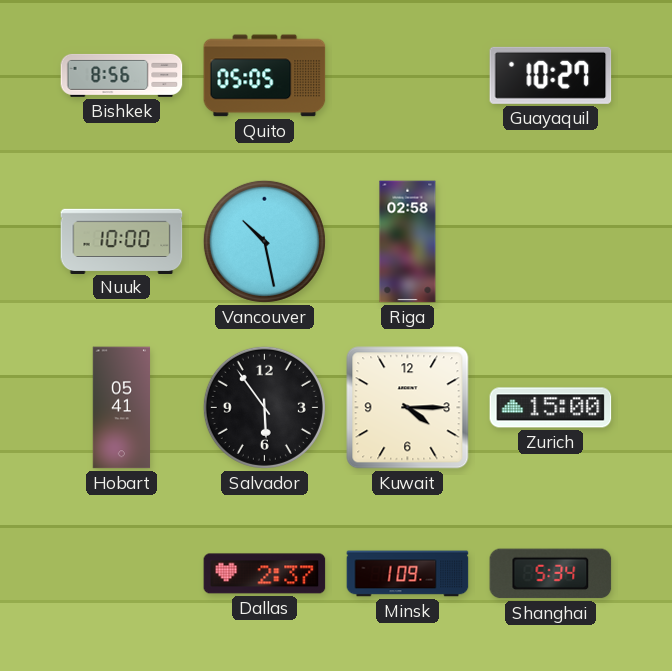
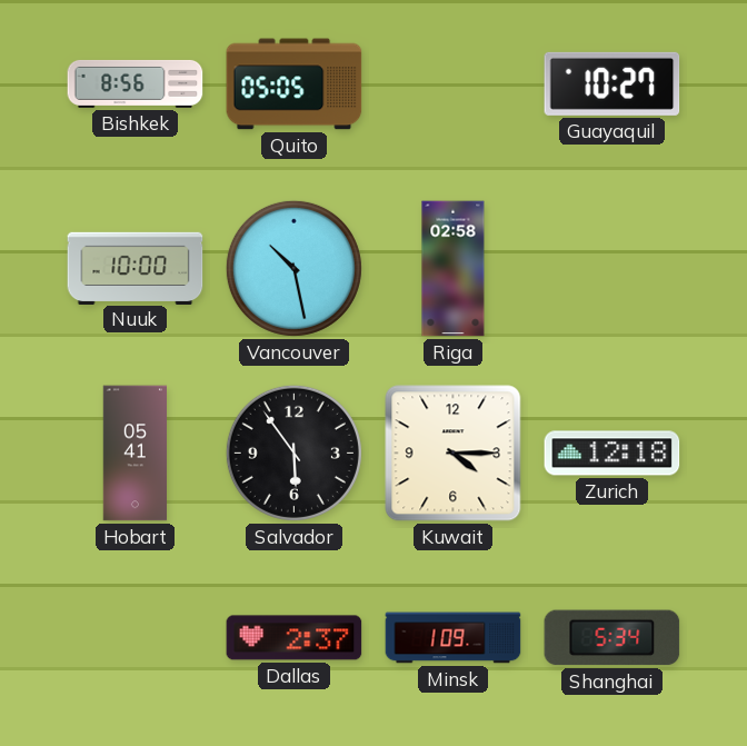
Zurich: 15:00 -> 12:18 (612, 454)
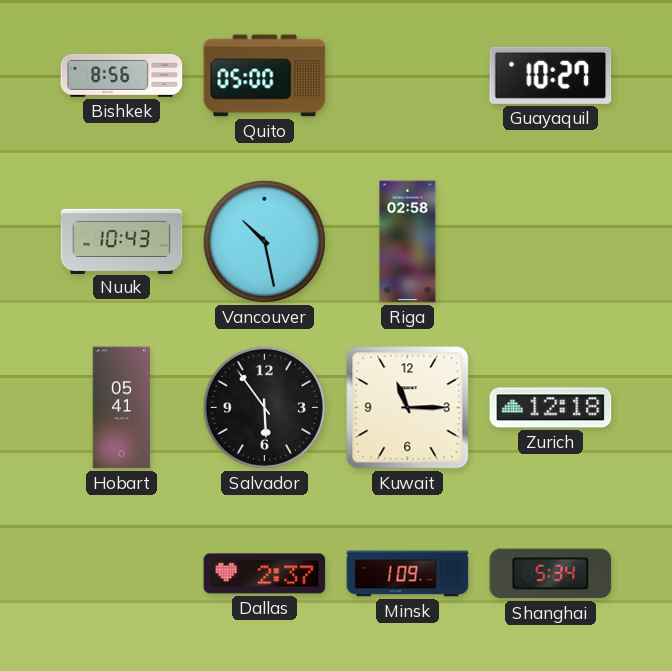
Quito: 05:05 -> 05:00 (265, 76)
Nuuk: 10:00 -> 10:43 (122, 241)
Kuwait: 4:15 -> 11:15 (408, 408)
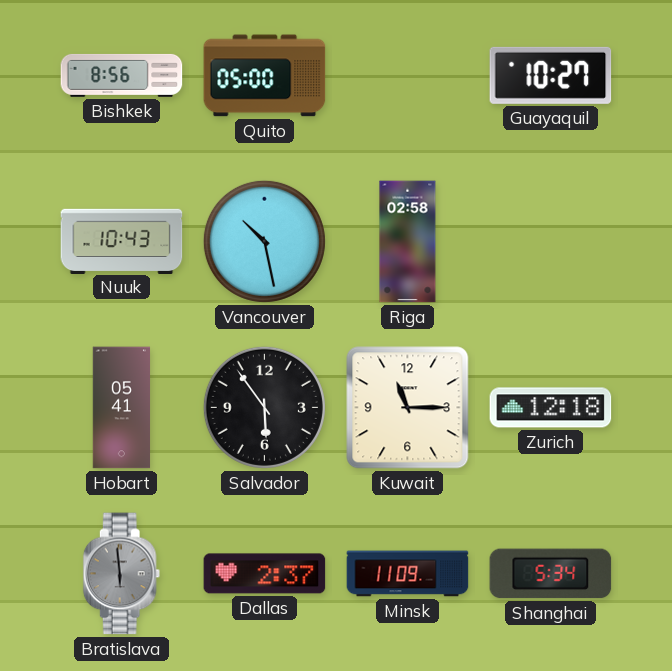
Bratislava: none -> 5:59 (122, 574)
Minsk: 1:09 -> 11:09 (408, 574)
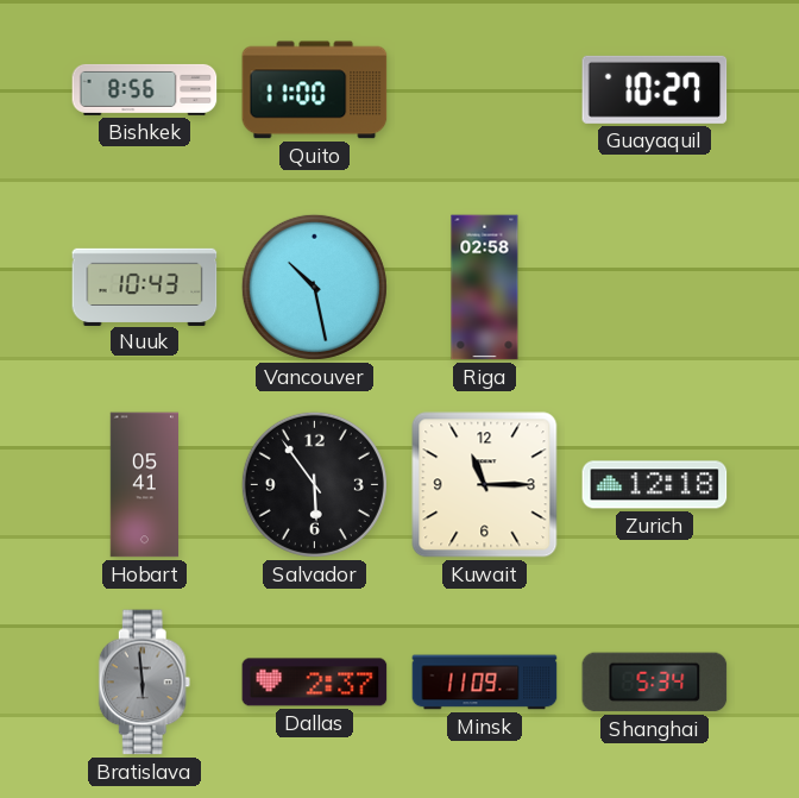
Quito: 05:00 -> 11:00 (315, 90)
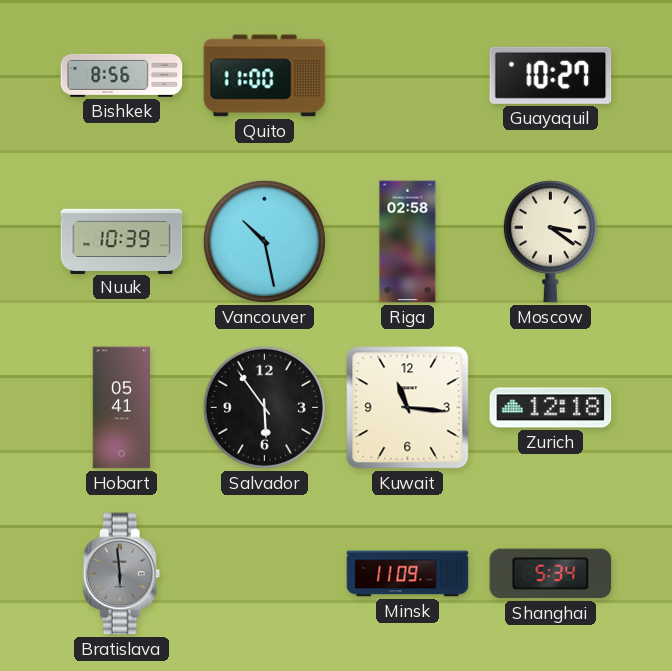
Nuuk: 10:43 -> 10:39 (122, 241)
Moscow: none -> 3:21 (550, 242)
Kuwait: 11:15 -> 11:16 (408, 408)
Dallas: 2:37 -> none (315, 683)
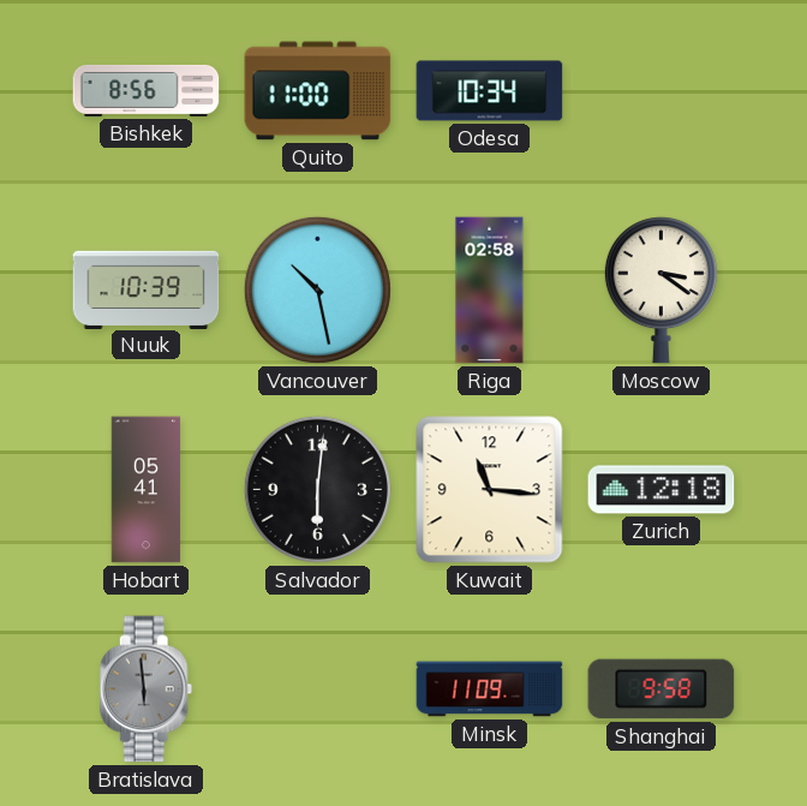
Odesa: none -> 10:34 (490, 91)
Guayaquil: 10:27 -> none (551, 75)
Salvador: 5:54 -> 6:01 (317, 489)
Shanghai: 5:34 -> 9:58 (662, 689)
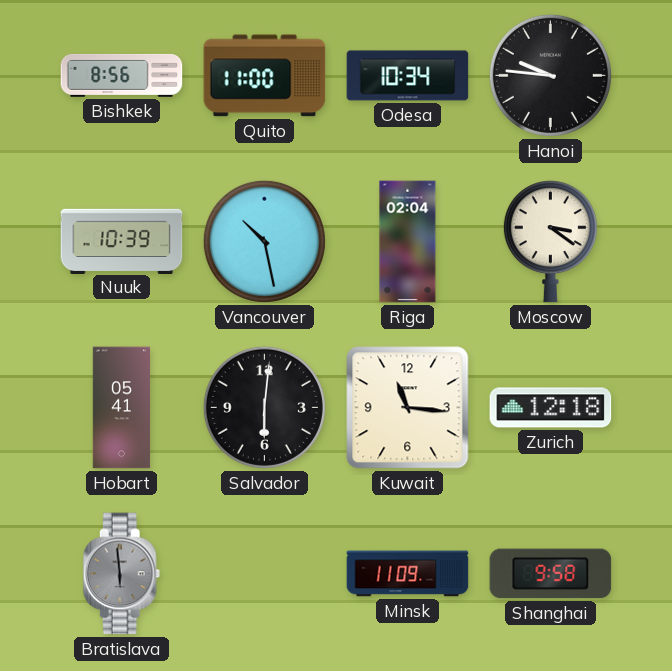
Hanoi: none -> 9:46 (550, 75)
Riga: 02:58 -> 02:04 (408, 242)
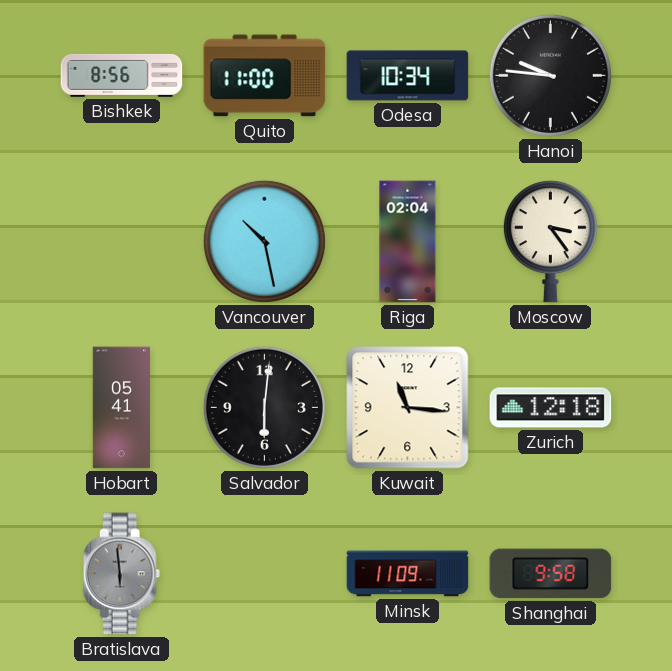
Nuuk: 10:39 -> none (122, 241)
Moscow: 3:21 -> 3:24 (550, 242)
